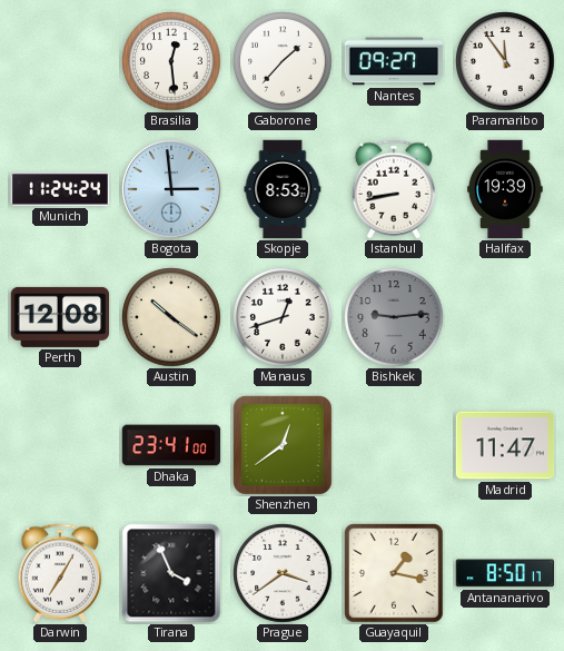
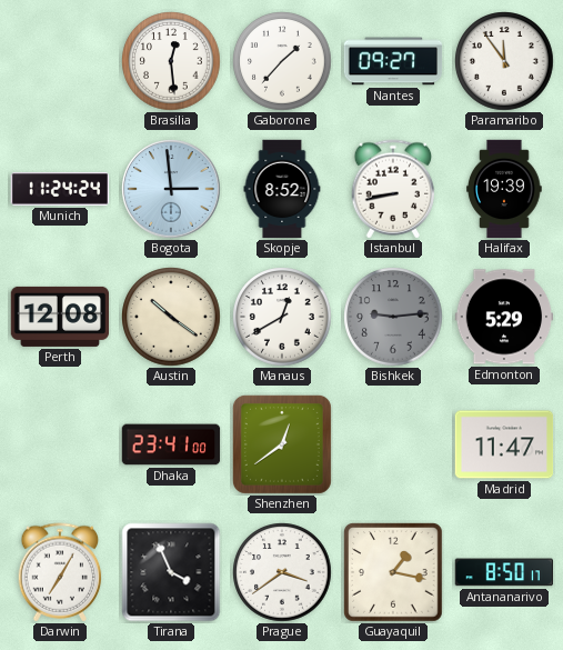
Skopje: 8:53 -> 8:52 (282, 189)
Manaus: 12:42 -> 12:40 (282, 317)
Edmonton: none -> 5:29 (504, 317)
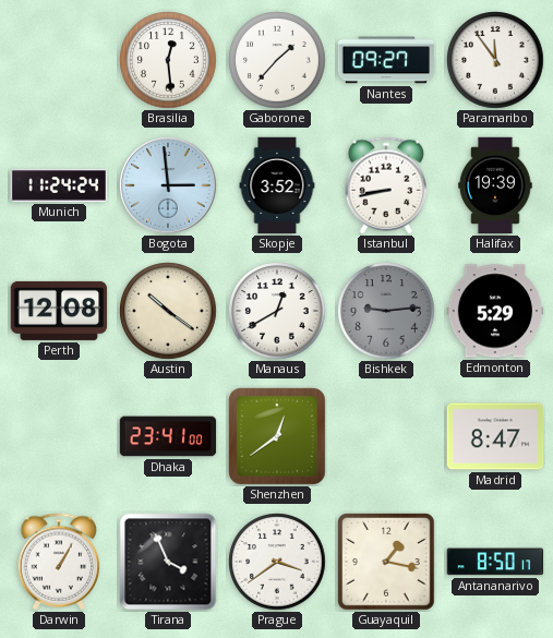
Skopje: 8:52 -> 3:52 (277, 185)
Madrid: 11:47 -> 8:47 (495, 436)
Darwin: 7:05 -> 1:05 (59, 562)
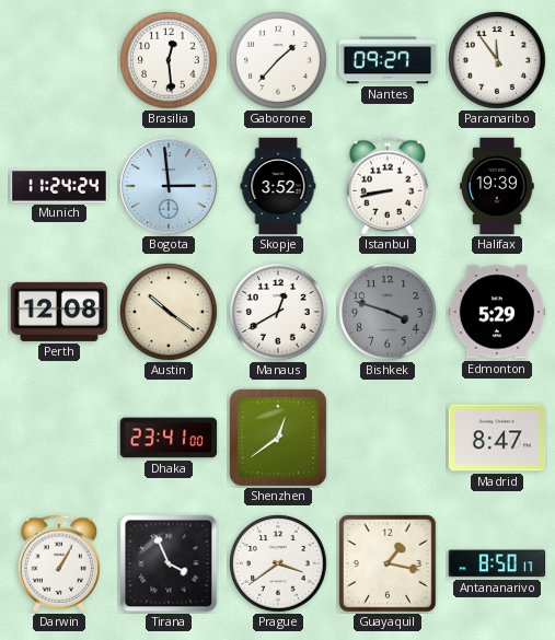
Bishkek: 9:14 -> 3:48 (388, 312)
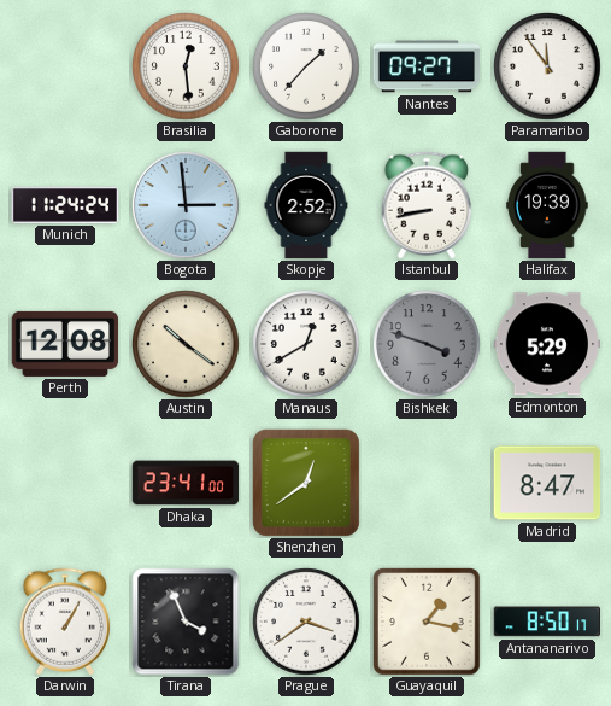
Skopje: 3:52 -> 2:52 (306, 205)
